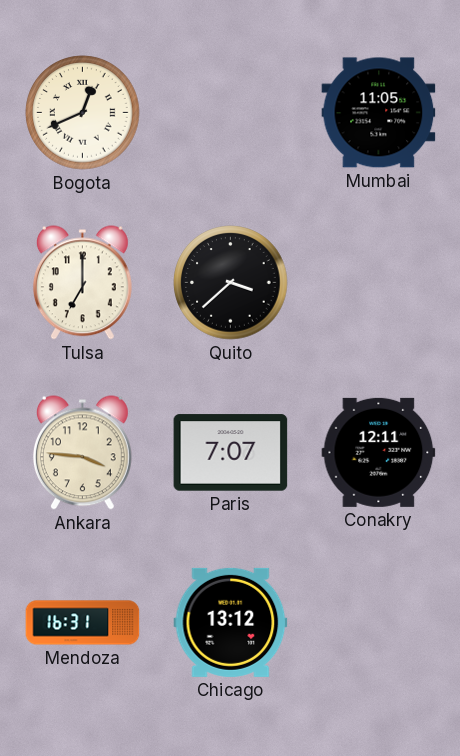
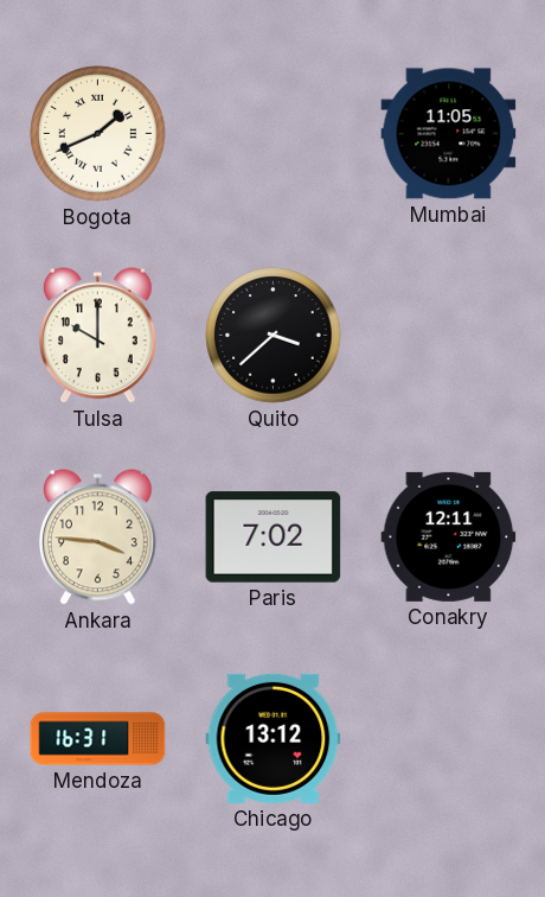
Bogota: 12:41 -> 1:41 (98, 134)
Tulsa: 7:00 -> 10:00 (97, 336)
Paris: 7:07 -> 7:02 (274, 537)
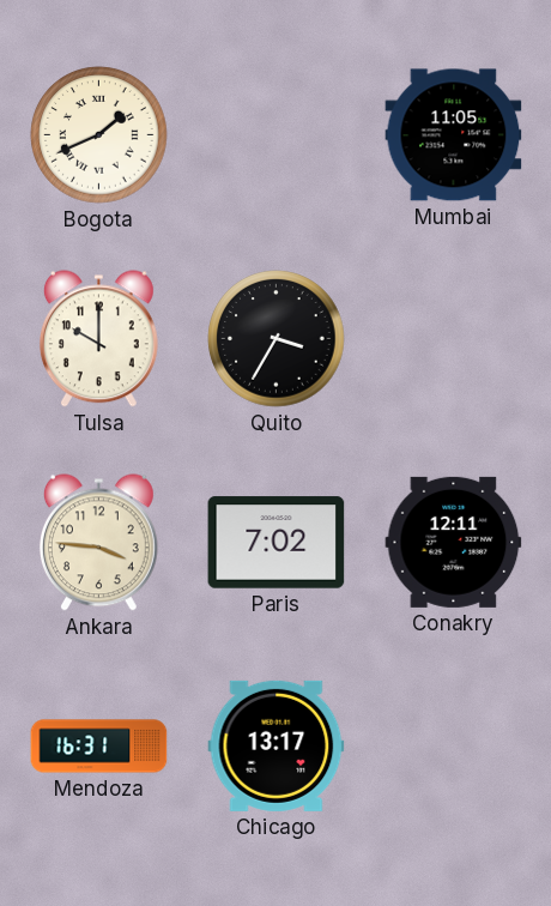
Quito: 3:38 -> 3:35 (277, 339)
Chicago: 13:12 -> 13:17 (277, 745)
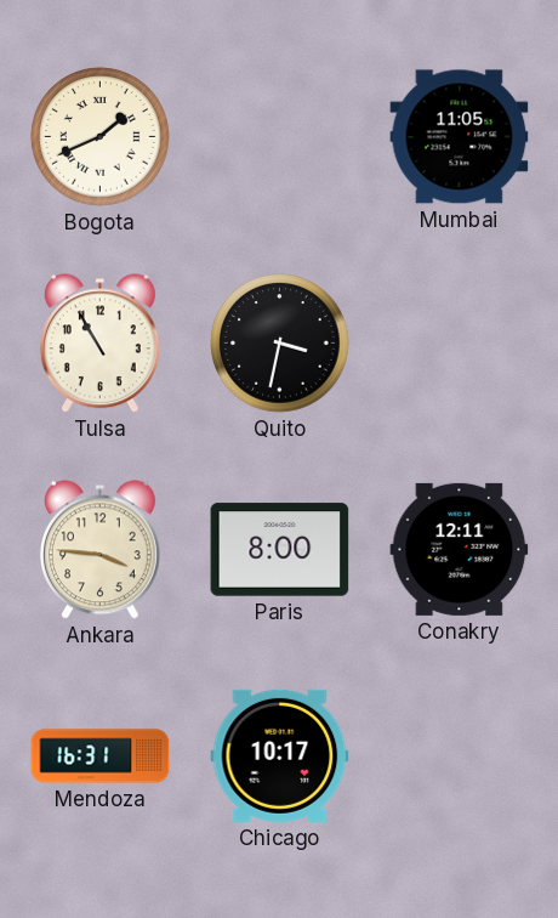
Tulsa: 10:00 -> 10:55 (99, 344)
Quito: 3:35 -> 3:32 (280, 344)
Paris: 7:02 -> 8:00 (280, 550)
Chicago: 13:17 -> 10:17 (280, 755)
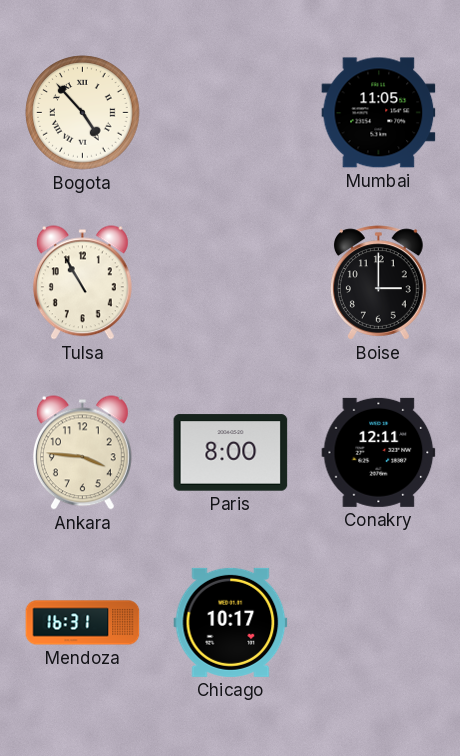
Bogota: 1:41 -> 4:53 (83, 113)
Quito: 3:32 -> none (280, 344)
Boise: none -> 3:00 (379, 283)
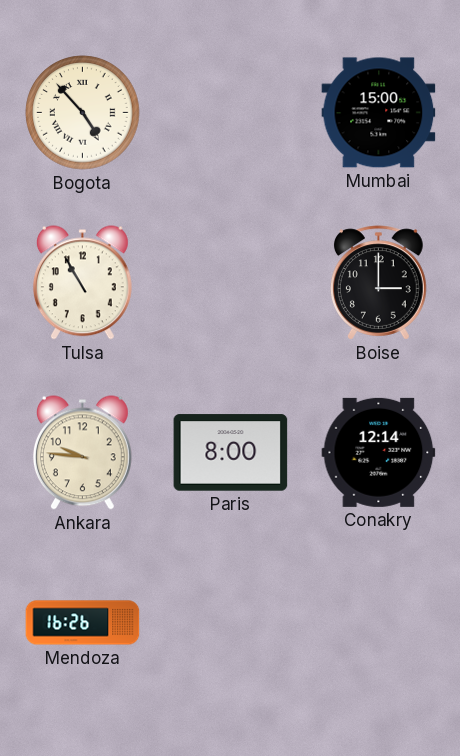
Mumbai: 11:05 -> 15:00 (379, 113)
Ankara: 3:46 -> 9:46 (82, 453)
Conakry: 12:11 -> 12:14 (379, 452)
Mendoza: 16:31 -> 16:26 (83, 623)
Chicago: 10:17 -> none (231, 622)
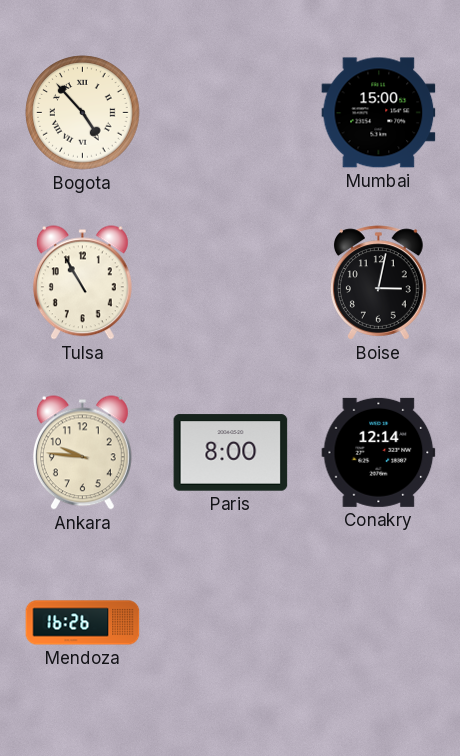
Boise: 3:00 -> 3:02 (379, 283)
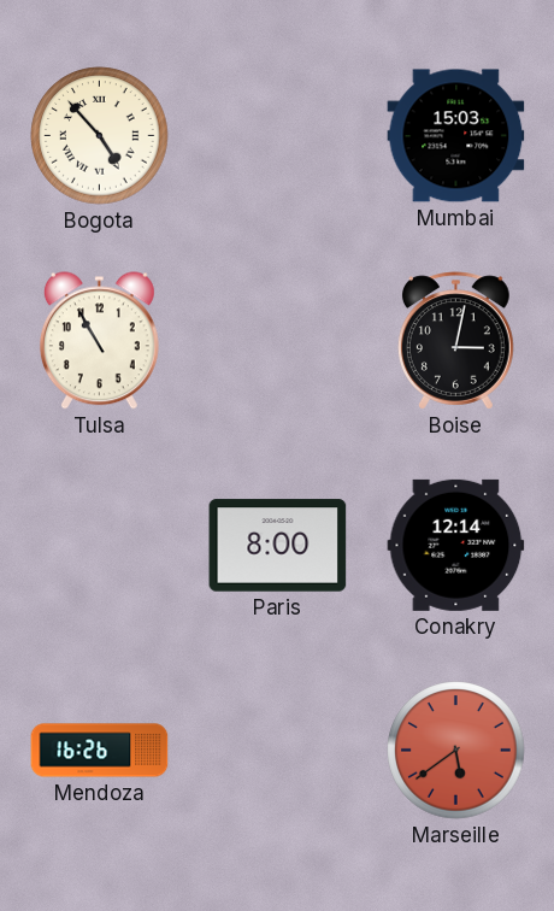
Mumbai: 15:00 -> 15:03 (456, 136)
Ankara: 9:46 -> none (82, 453)
Marseille: none -> 5:39 (456, 751)
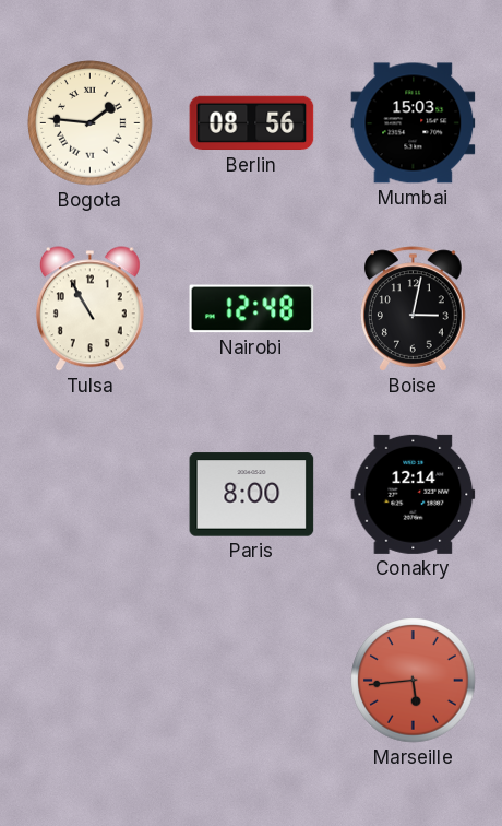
Bogota: 4:53 -> 1:46 (91, 123)
Berlin: none -> 08:56 (252, 123)
Nairobi: none -> 12:48 (252, 309)
Mendoza: 16:26 -> none (100, 751)
Marseille: 5:39 -> 5:44 (414, 681)
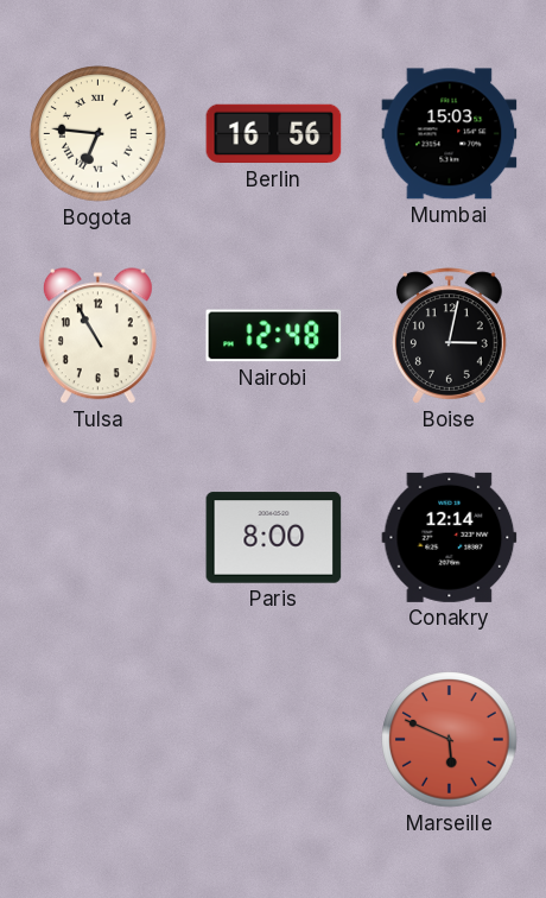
Bogota: 1:46 -> 6:46 (99, 134)
Berlin: 08:56 -> 16:56 (274, 134)
Marseille: 5:44 -> 5:49 (450, 740)
